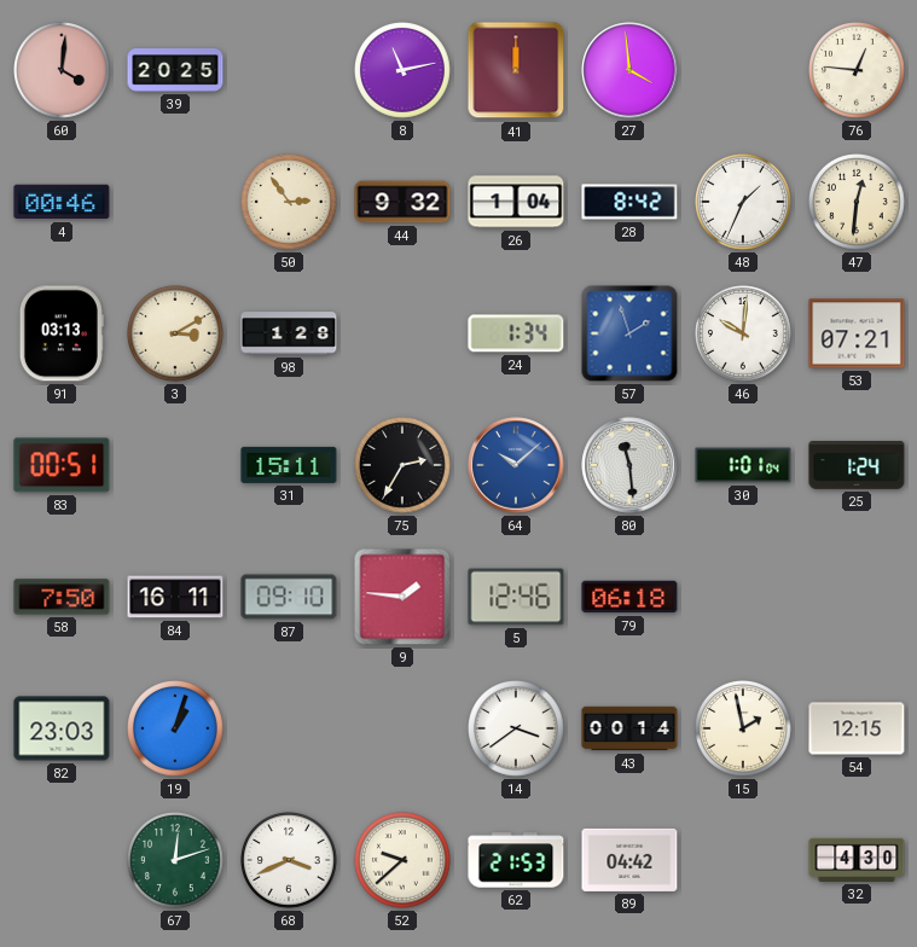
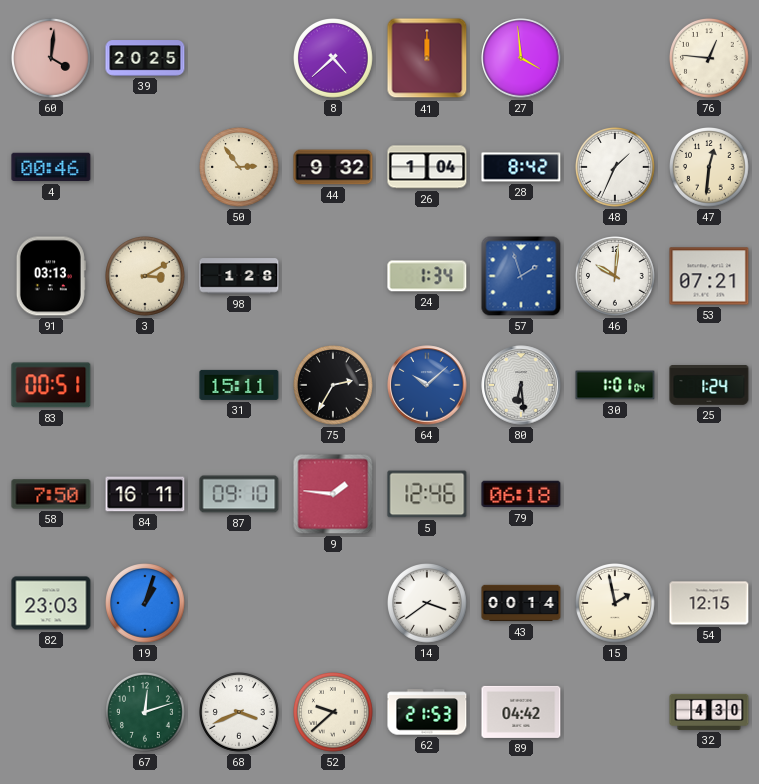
8: 11:13 -> 4:38 (334, 59)
80: 11:29 -> 6:29 (521, 385)
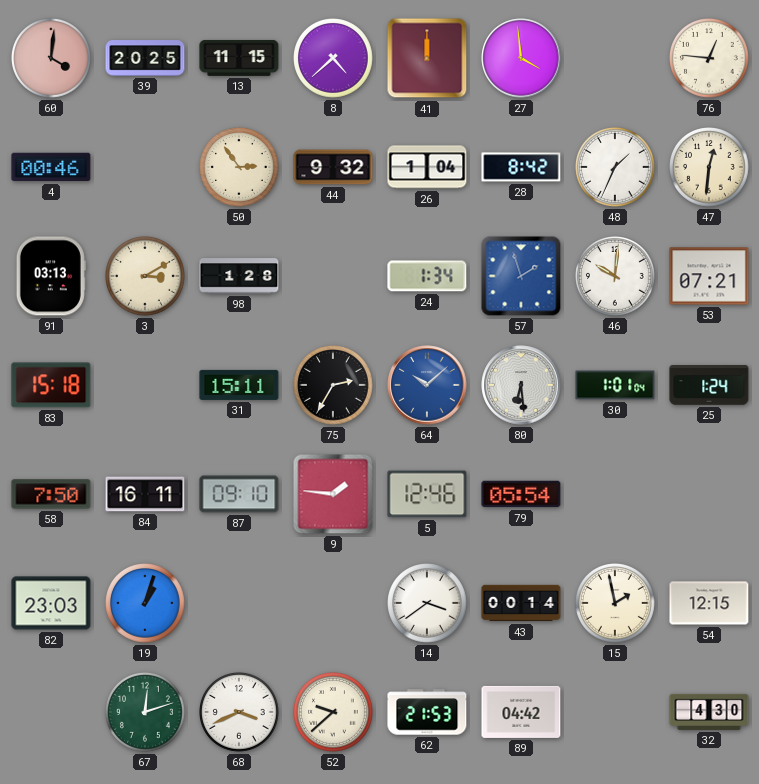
13: none -> 11:15 (239, 58)
83: 00:51 -> 15:18 (51, 385)
79: 06:18 -> 05:54 (521, 494)
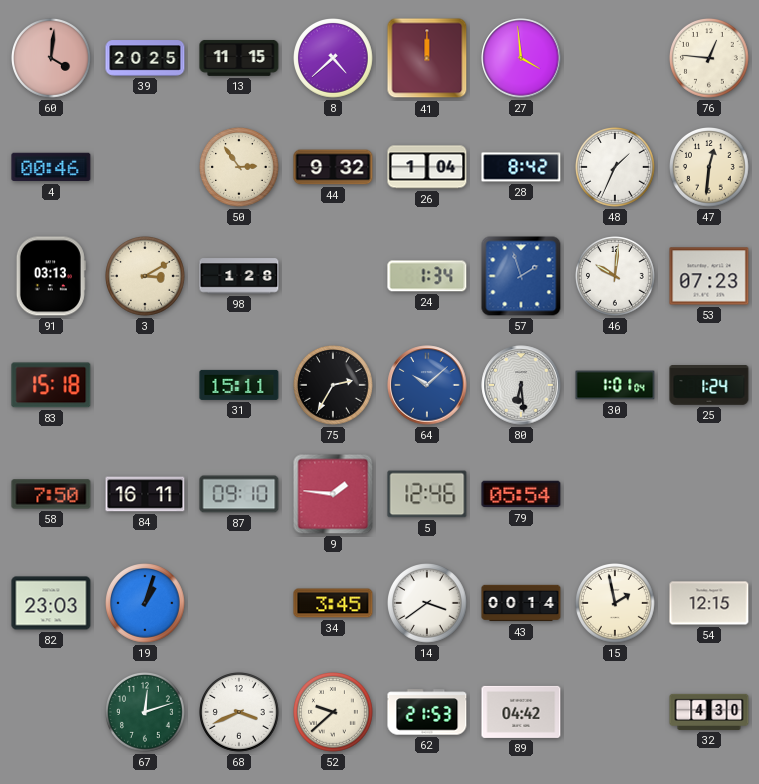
53: 07:21 -> 07:23 (709, 276)
34: none -> 3:45 (333, 603)
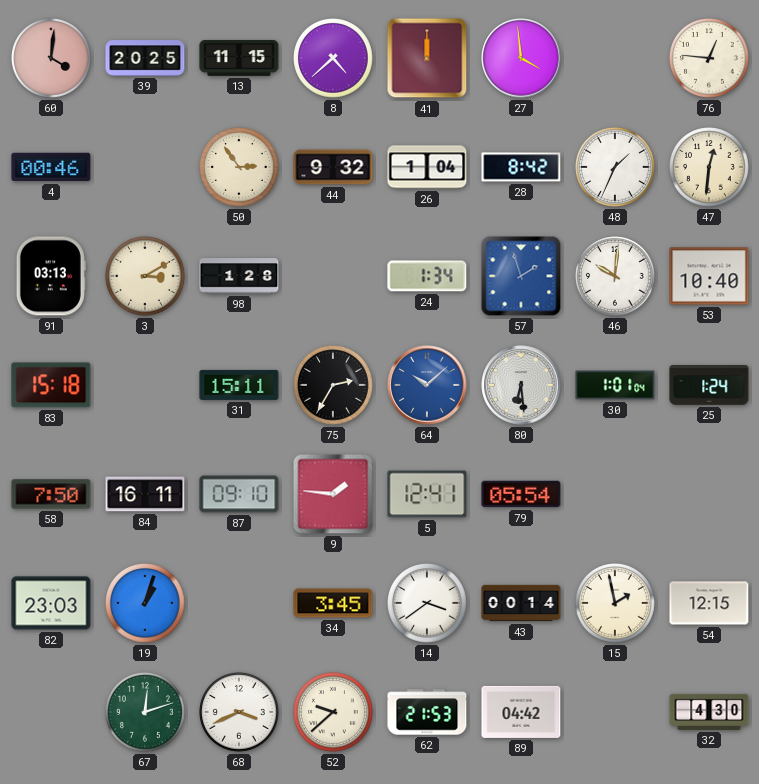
53: 07:23 -> 10:40 (709, 276)
5: 12:46 -> 12:41 (427, 494)
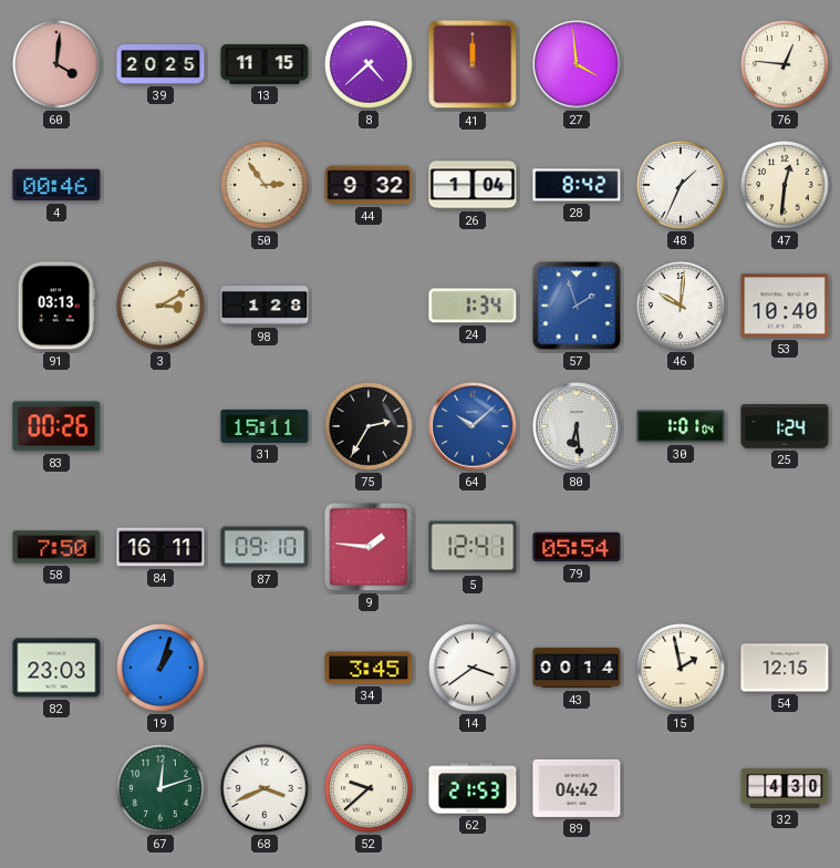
83: 15:18 -> 00:26 (56, 426)
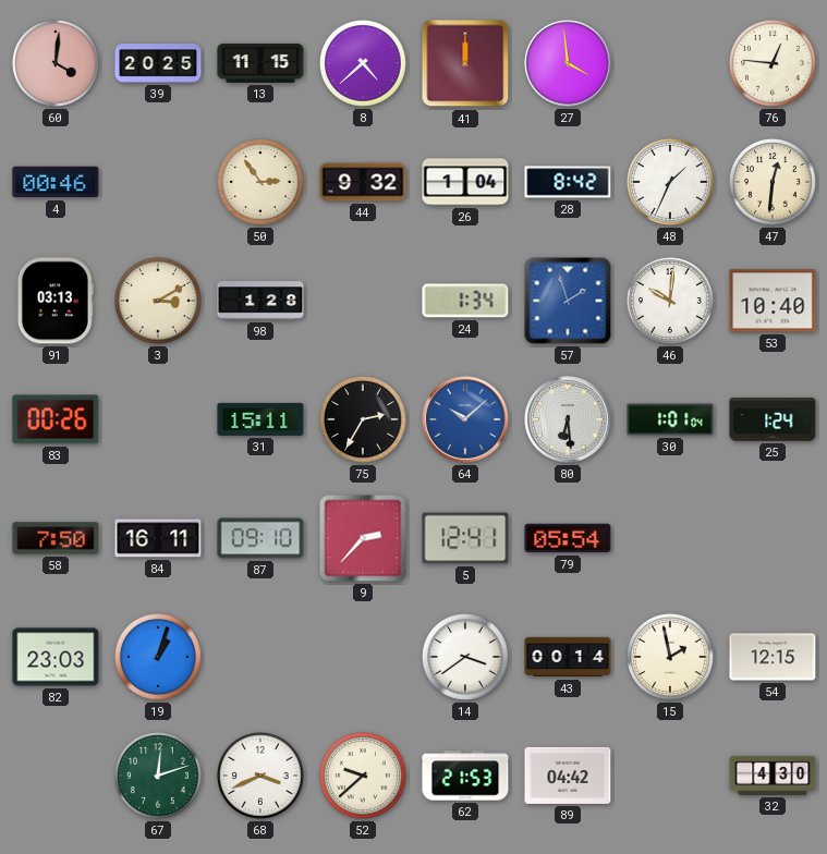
9: 1:46 -> 2:37 (363, 538)
34: 3:45 -> none (369, 668)
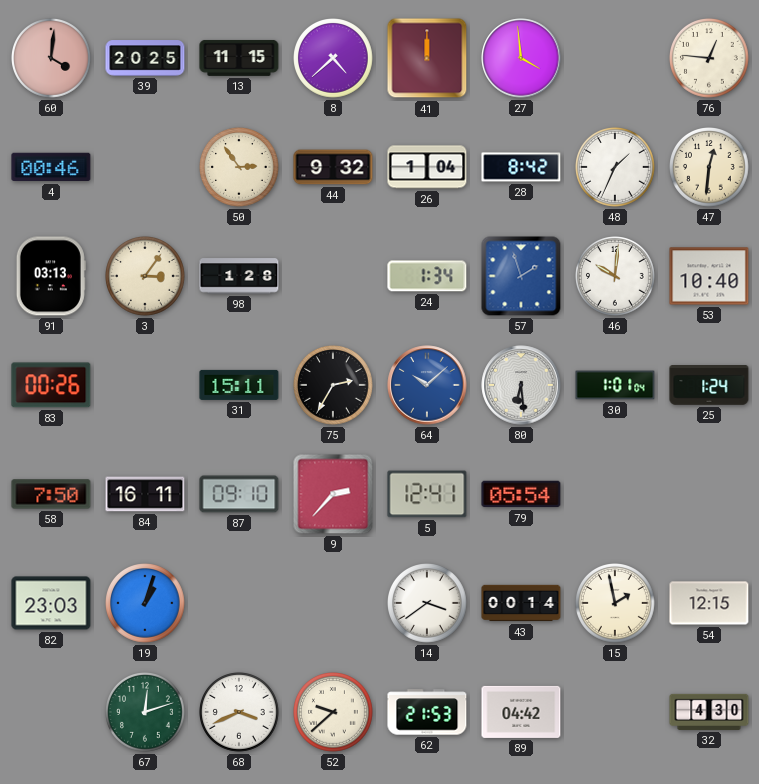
3: 3:10 -> 3:06 (146, 277)
